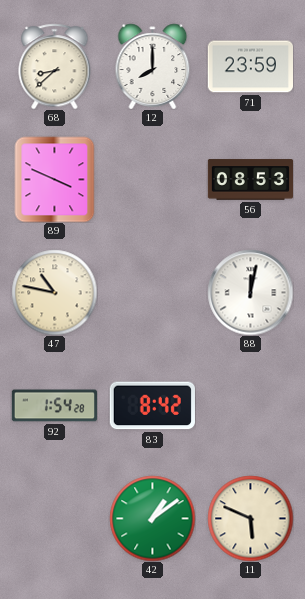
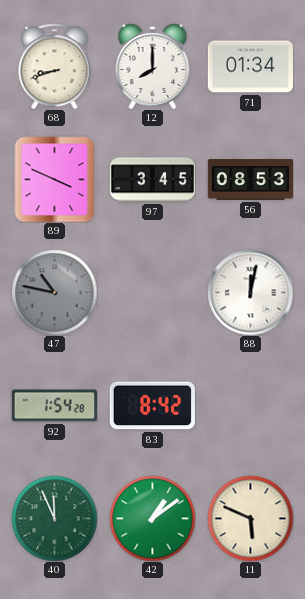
68: 8:38 -> 8:42 (55, 66)
71: 23:59 -> 01:34 (250, 67)
97: none -> 3:45 (152, 180)
47 dial: cream -> grey (54, 292)
40: none -> 11:56 (54, 518)
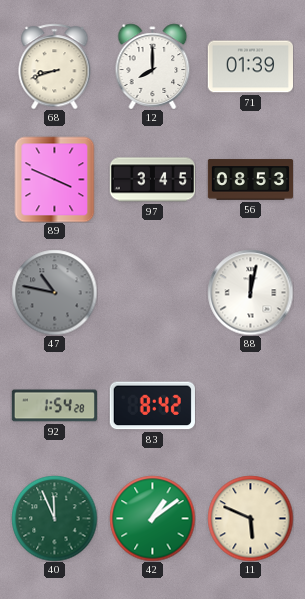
71: 01:34 -> 01:39 (250, 67)
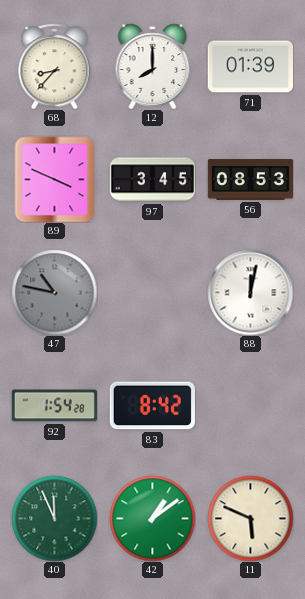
68: 8:42 -> 8:37 (55, 66)
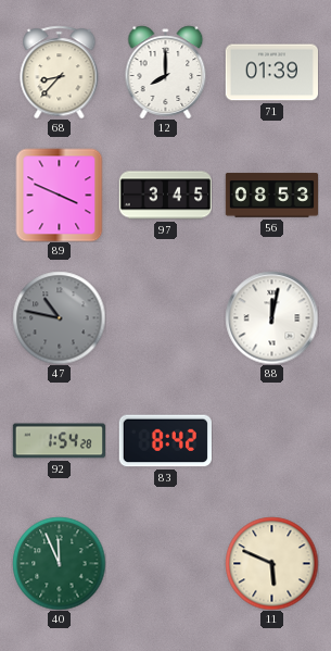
42: 1:09 -> none (152, 518)
